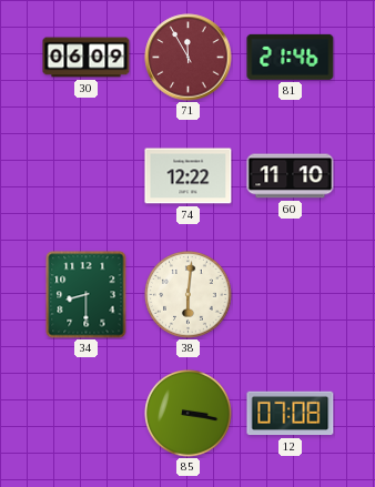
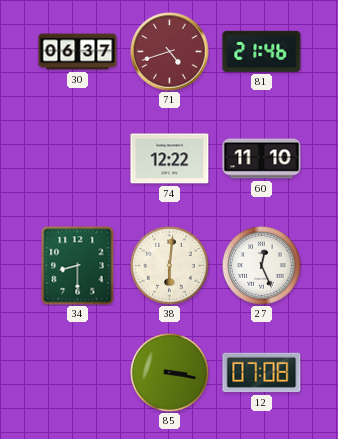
30: 06:09 -> 06:37 (78, 52)
71: 11:55 -> 4:42 (170, 52)
27: none -> 12:26 (262, 266)
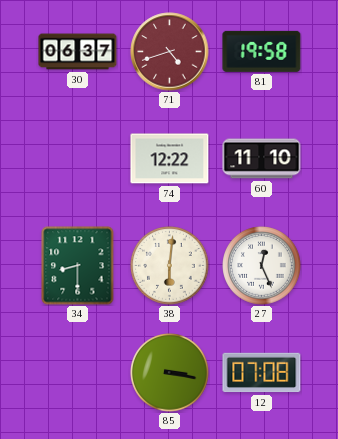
81: 21:46 -> 19:58 (262, 51)
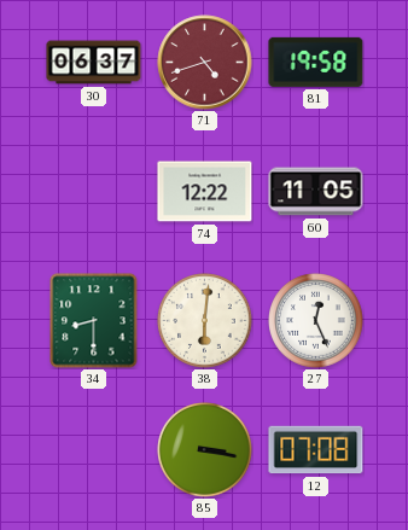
60: 11:10 -> 11:05 (316, 192)
